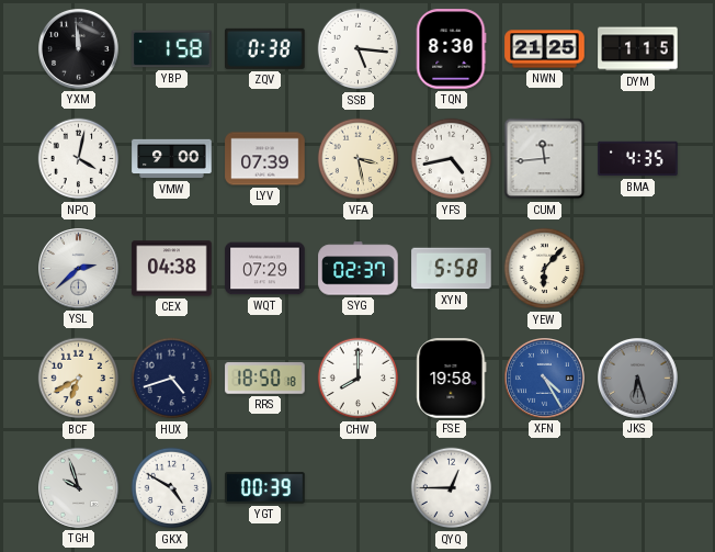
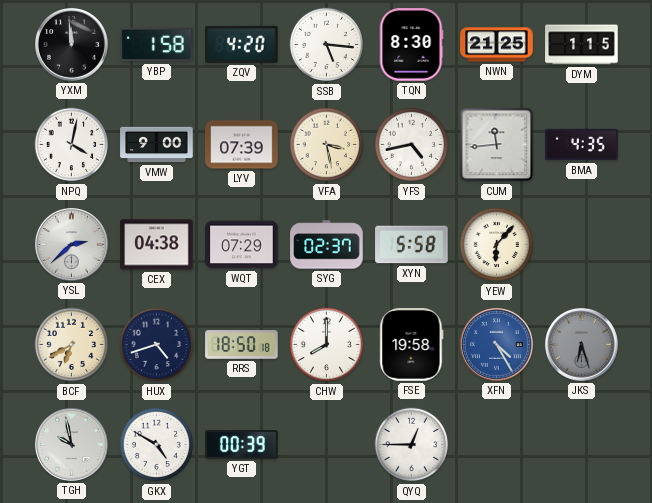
ZQV: 0:38 -> 4:20 (242, 44)
TGH: 9:57 -> 9:58 (72, 445)
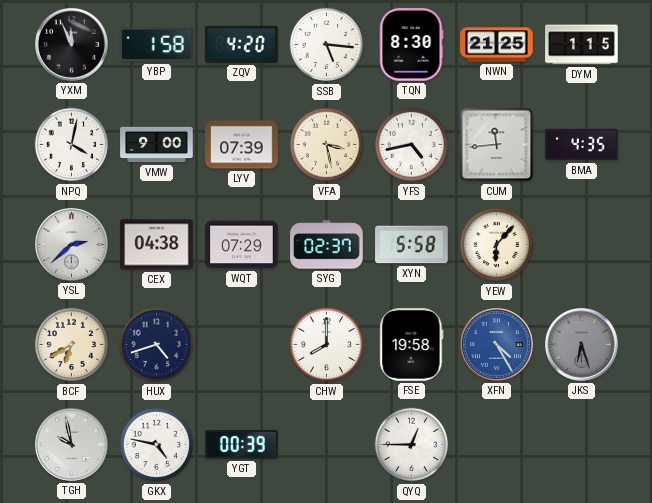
YXM: 11:59 -> 11:56 (72, 45)
RRS: 18:50 -> none (242, 345)
GKX: 4:50 -> 4:47 (157, 445)
